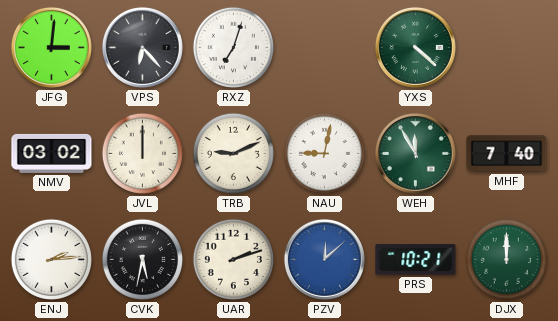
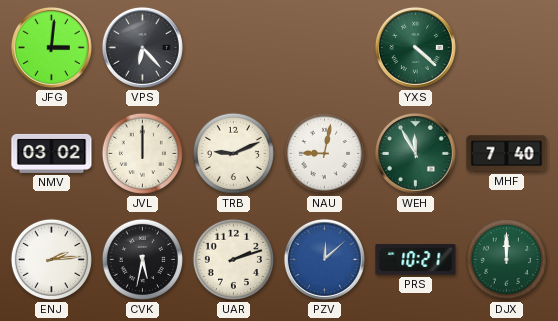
RXZ: 7:03 -> none (233, 47)
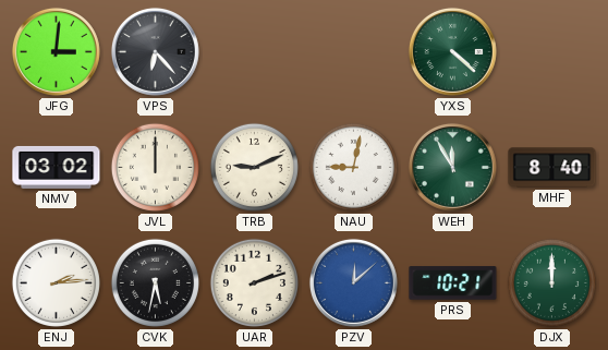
MHF: 7:40 -> 8:40 (552, 168)
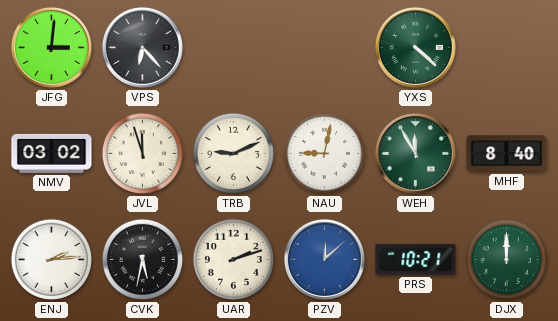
JVL: 12:00 -> 11:57 (142, 153)
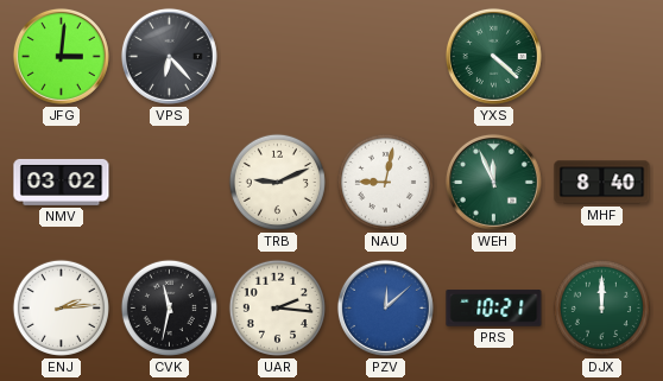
JVL: 11:57 -> none (142, 153)
WEH: 11:55 -> 11:56 (493, 182)
CVK: 5:32 -> 11:32 (169, 307)
UAR: 2:12 -> 2:16 (277, 307)
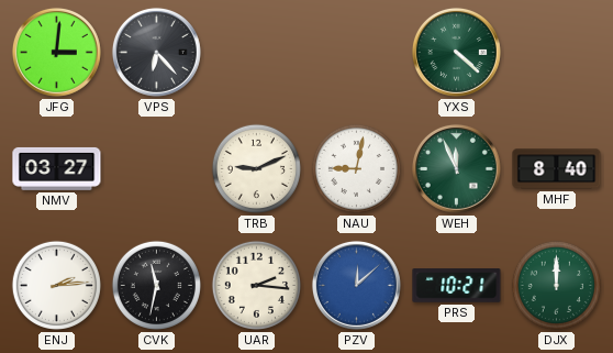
NMV: 03:02 -> 03:27 (57, 168)
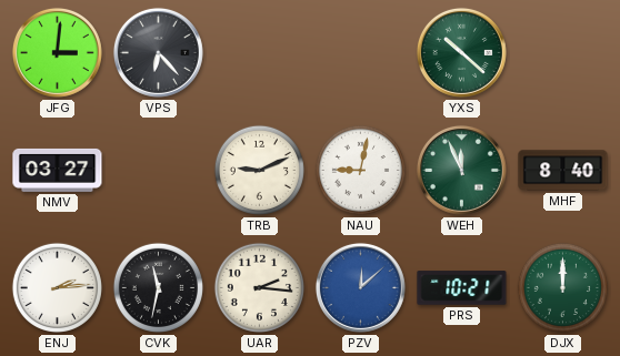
YXS: 4:22 -> 10:22 (461, 52)
